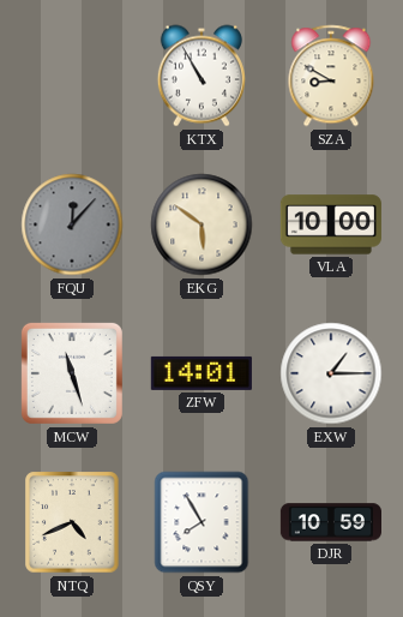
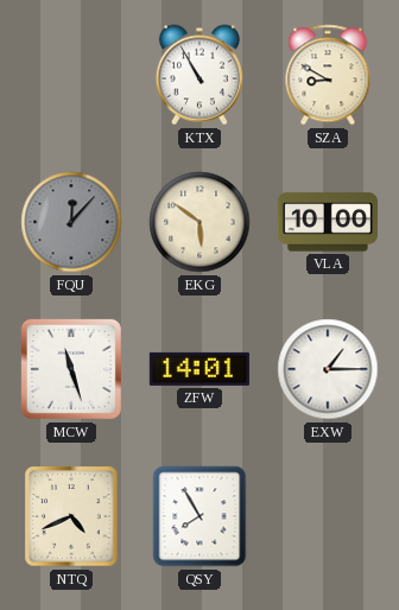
DJR: 10:59 -> none (330, 522)
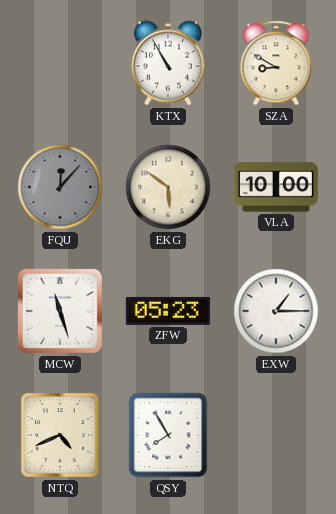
ZFW: 14:01 -> 05:23 (168, 311)
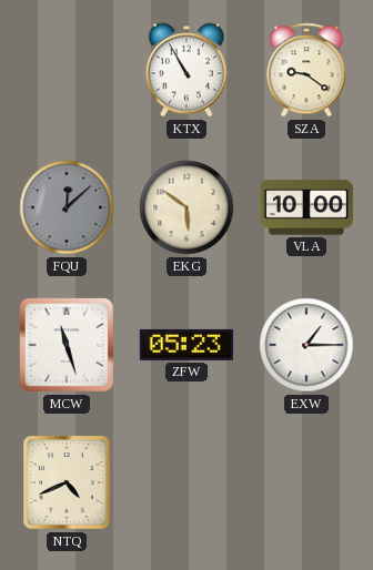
SZA: 8:50 -> 9:21 (306, 70)
FQU: 12:07 -> 12:08 (67, 207)
QSY: 7:55 -> none (168, 435)
